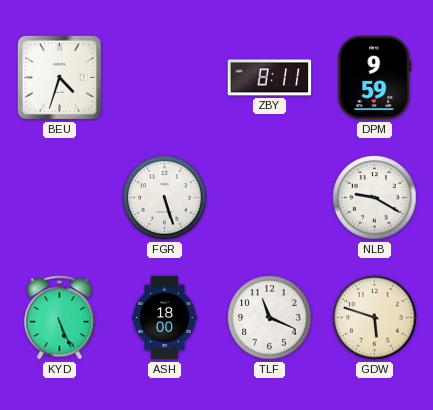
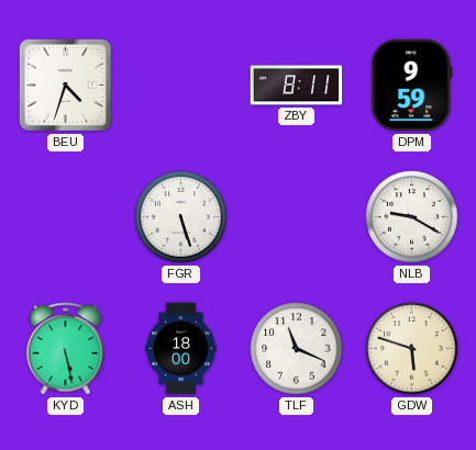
KYD: 5:26 -> 5:28 (66, 349)
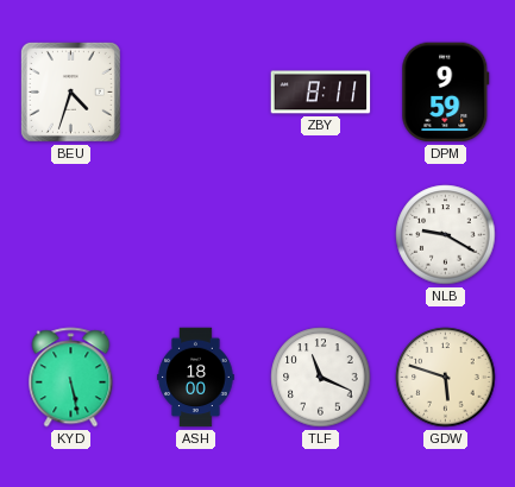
FGR: 5:27 -> none (181, 217)
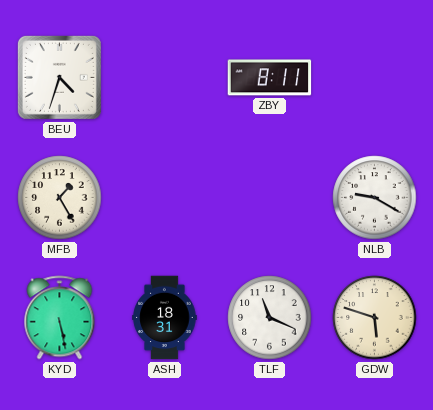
DPM: 9:59 -> none (446, 93)
MFB: none -> 1:25 (60, 198)
ASH: 18:00 -> 18:31 (165, 318)
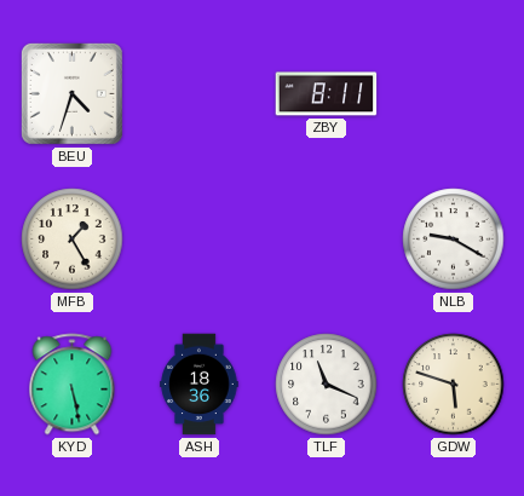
ASH: 18:31 -> 18:36 (200, 385)
